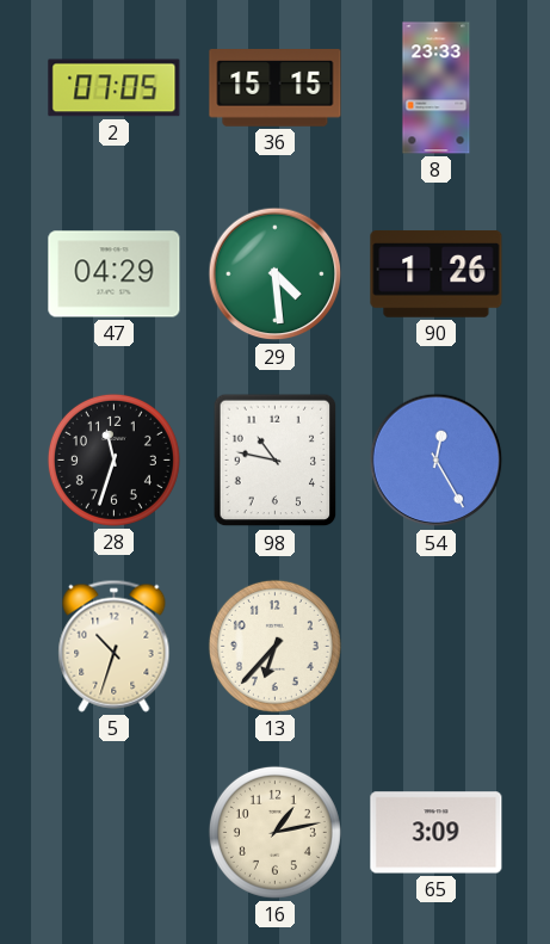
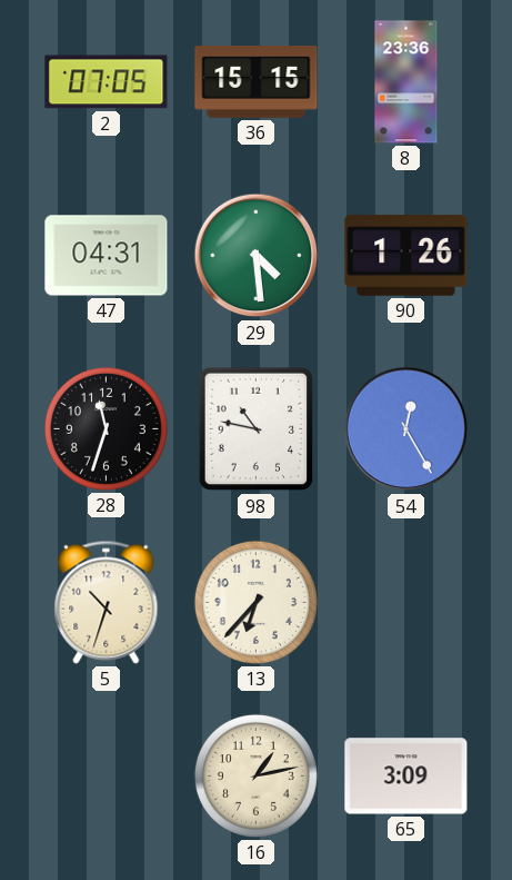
8: 23:33 -> 23:36 (406, 82)
47: 04:29 -> 04:31 (107, 256)
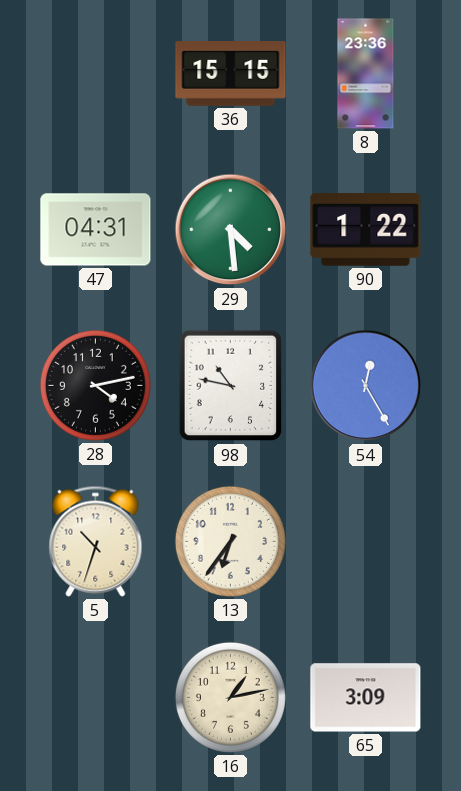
2: 07:05 -> none (107, 82)
90: 1:26 -> 1:22 (366, 230)
28: 11:33 -> 4:13 (95, 385)
13: 6:37 -> 6:36 (230, 541)
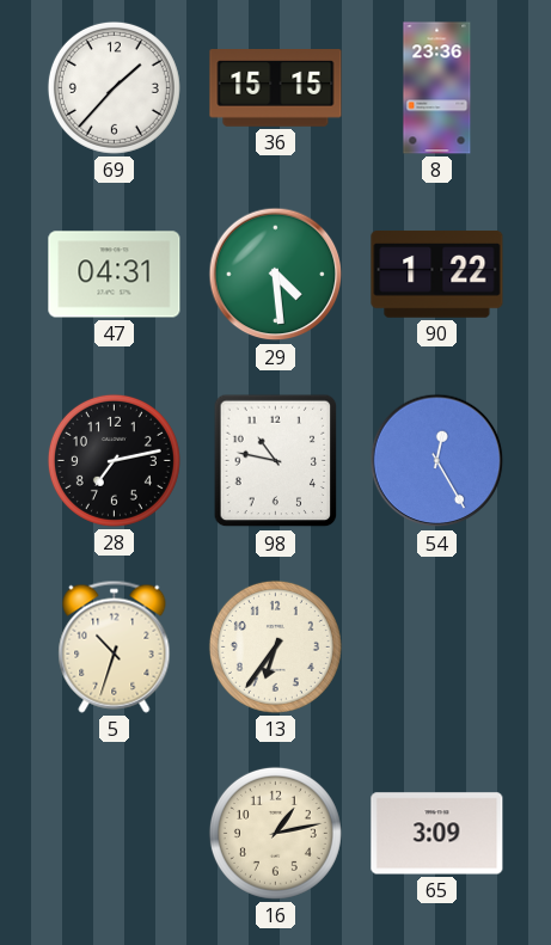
69: none -> 1:37 (114, 87)
28: 4:13 -> 7:13 (114, 460)
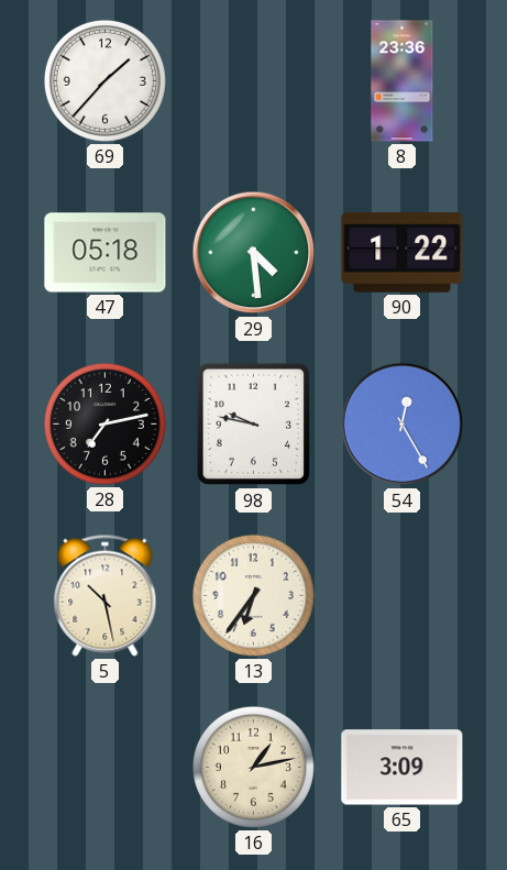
36: 15:15 -> none (276, 88)
47: 04:31 -> 05:18 (106, 253)
98: 10:47 -> 9:47 (254, 425)
5: 10:33 -> 10:28 (106, 595)
